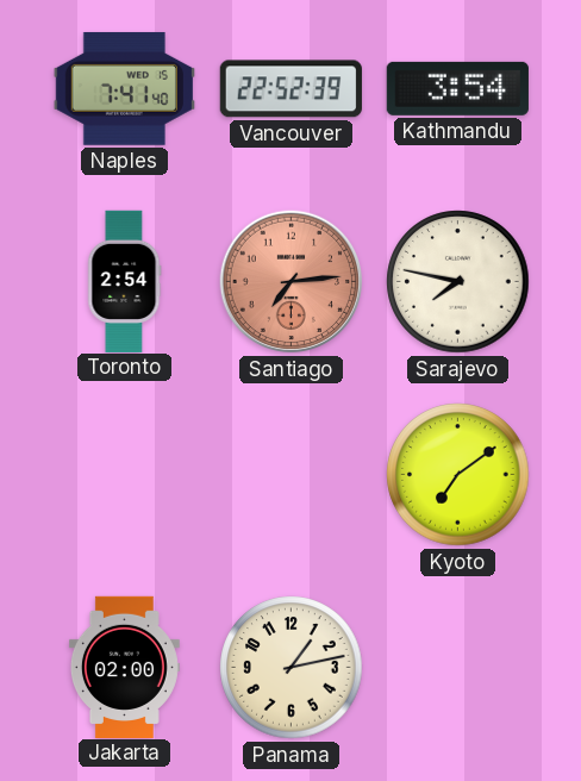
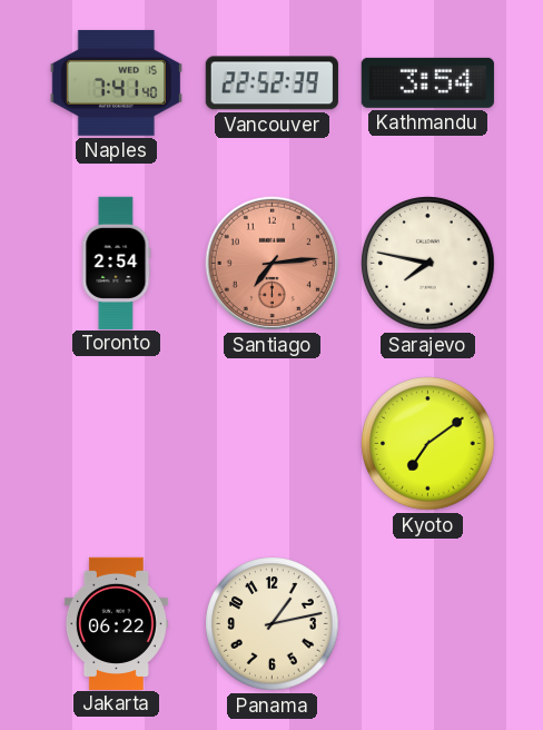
Jakarta: 02:00 -> 06:22 (116, 623)
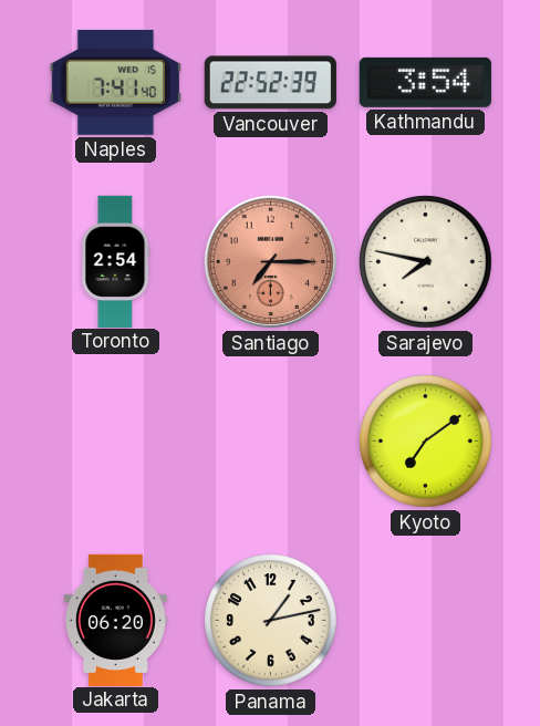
Santiago: 7:14 -> 7:15 (271, 262)
Jakarta: 06:22 -> 06:20 (115, 620)
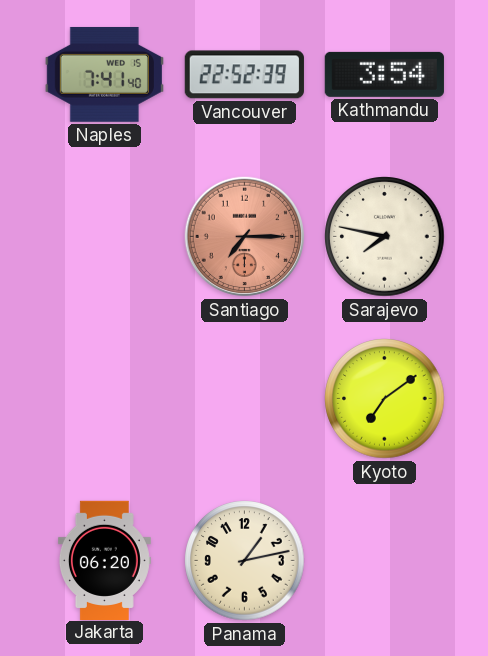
Toronto: 2:54 -> none (116, 261)
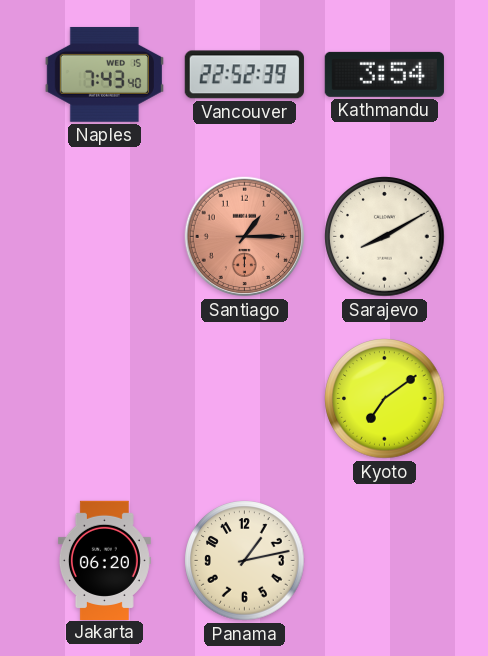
Naples: 7:41 -> 7:43 (104, 74)
Santiago: 7:15 -> 1:15 (245, 237)
Sarajevo: 7:47 -> 8:10 (385, 237)
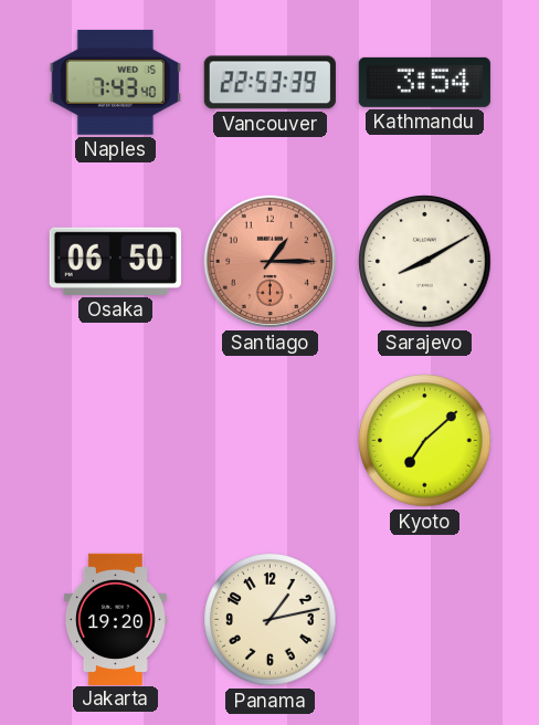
Vancouver: 22:52 -> 22:53 (269, 83)
Osaka: none -> 06:50 (115, 261)
Kyoto: 7:09 -> 7:08 (425, 441)
Jakarta: 06:20 -> 19:20 (115, 619)
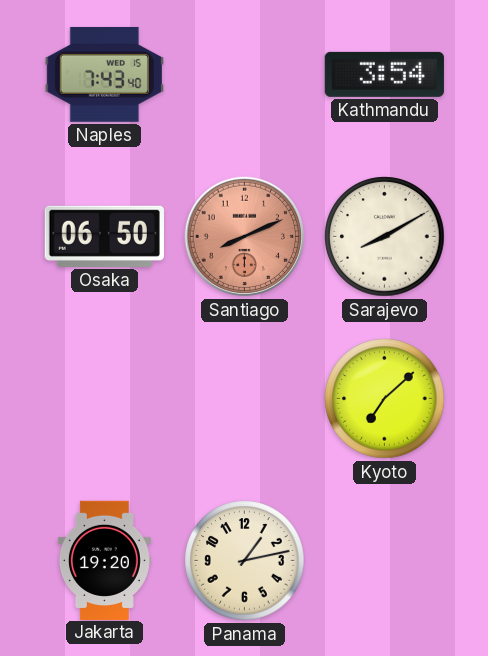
Vancouver: 22:53 -> none (269, 83)
Santiago: 1:15 -> 8:11 (245, 237)
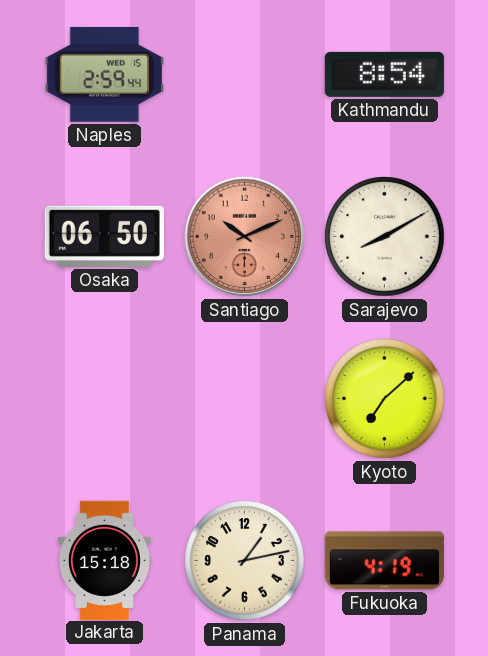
Naples: 7:43 -> 2:59 (104, 74)
Kathmandu: 3:54 -> 8:54 (384, 74)
Santiago: 8:11 -> 10:11 (245, 237)
Jakarta: 19:20 -> 15:18 (104, 560)
Fukuoka: none -> 4:19 (384, 561)
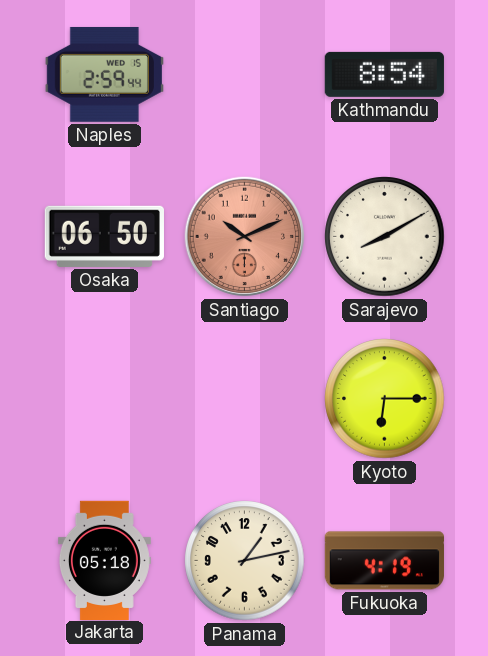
Kyoto: 7:08 -> 6:15 (385, 399)
Jakarta: 15:18 -> 05:18 (104, 560)
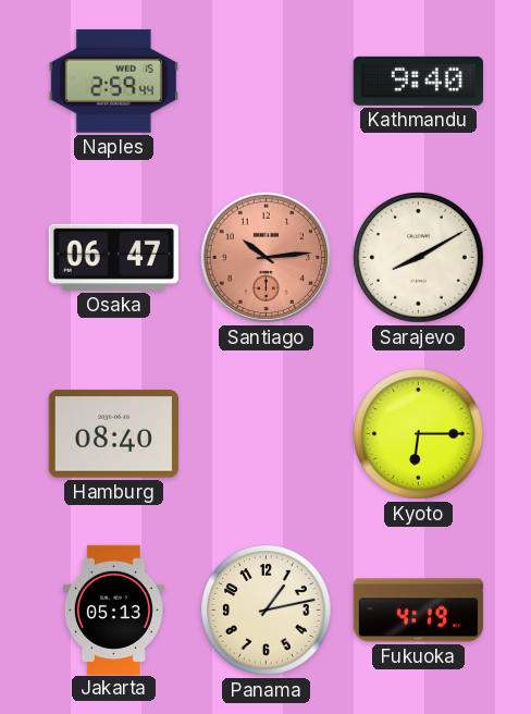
Kathmandu: 8:54 -> 9:40 (418, 81)
Osaka: 06:50 -> 06:47 (113, 257)
Santiago: 10:11 -> 10:14 (267, 258)
Hamburg: none -> 08:40 (113, 434)
Jakarta: 05:18 -> 05:13 (113, 610)
